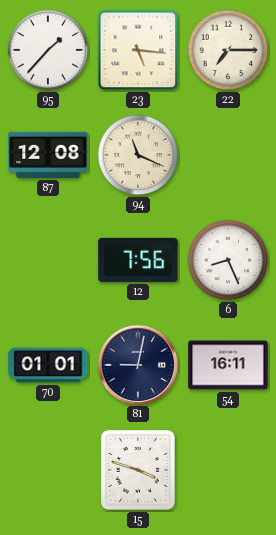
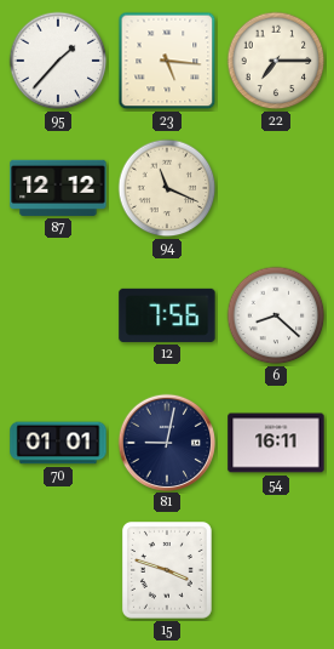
87: 12:08 -> 12:12 (58, 188)
6: 8:26 -> 8:22 (276, 315)
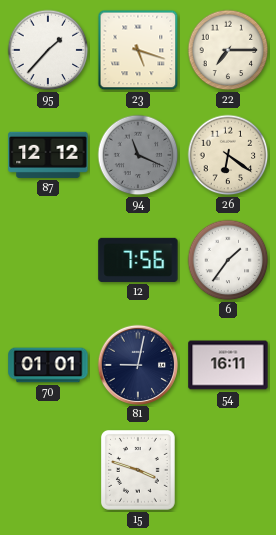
23: 5:16 -> 5:18 (138, 50)
94 dial: cream -> grey (138, 155)
26: none -> 6:21 (228, 155)
6: 8:22 -> 1:36 (228, 260)
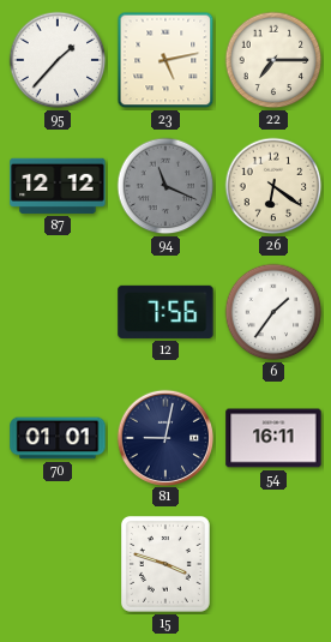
23: 5:18 -> 5:13 (165, 60)
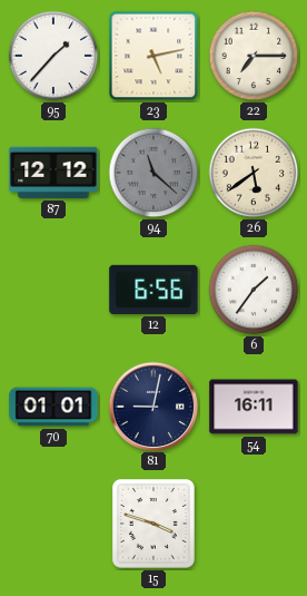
94: 11:19 -> 11:22 (153, 173)
26: 6:21 -> 5:39 (254, 173)
12: 7:56 -> 6:56 (153, 290)
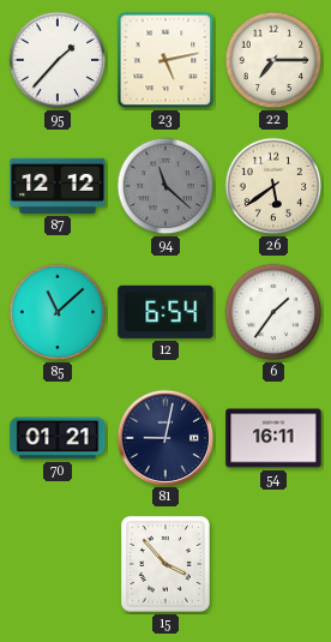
85: none -> 11:08 (58, 312)
12: 6:56 -> 6:54 (165, 312)
70: 01:01 -> 01:21 (58, 438)
15: 3:48 -> 3:53 (165, 565)
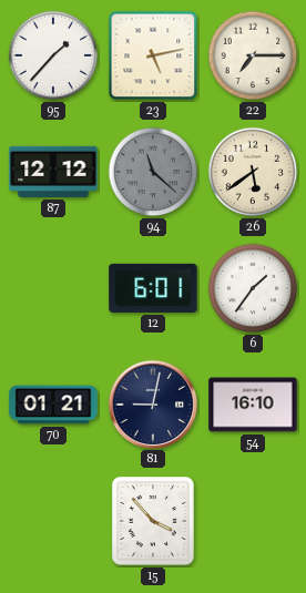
85: 11:08 -> none (58, 312)
12: 6:54 -> 6:01 (153, 288)
54: 16:11 -> 16:10 (253, 405)
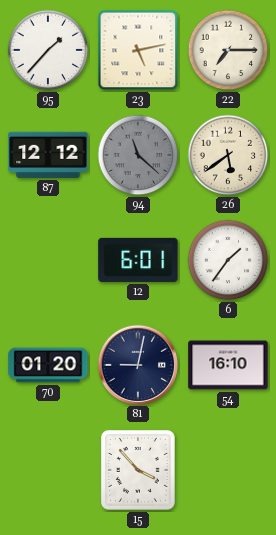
70: 01:21 -> 01:20 (48, 365)
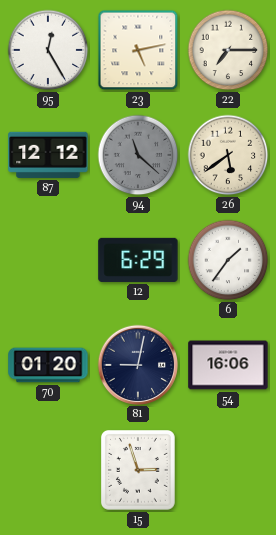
95: 1:37 -> 12:25 (48, 50)
12: 6:01 -> 6:29 (138, 260)
54: 16:10 -> 16:06 (228, 365)
15: 3:53 -> 2:57 (138, 471)
